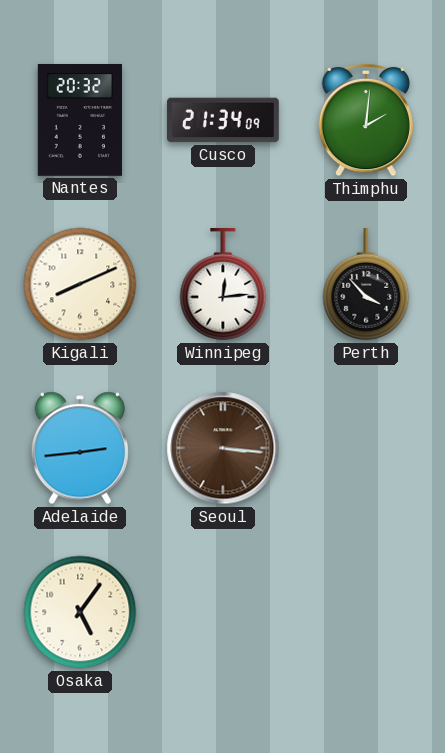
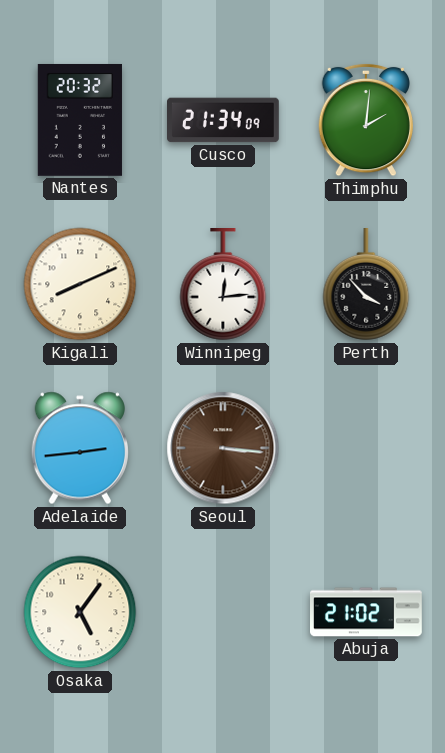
Abuja: none -> 21:02 (367, 612)
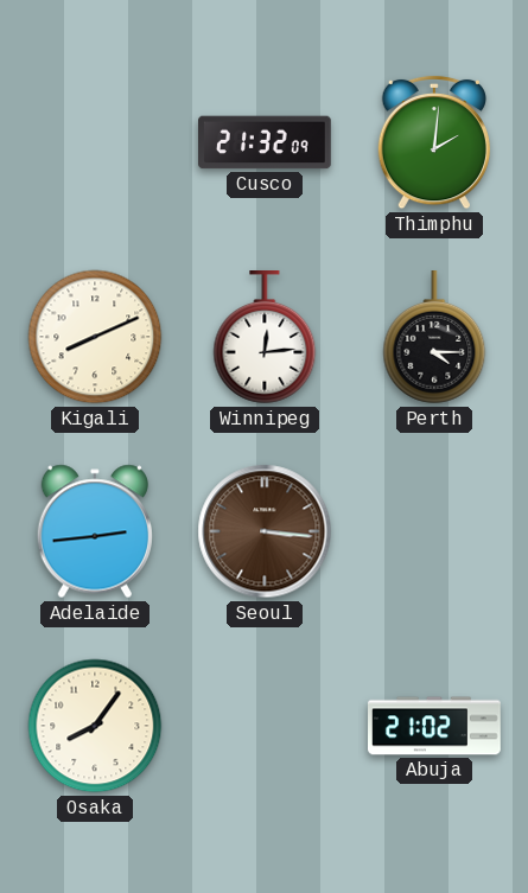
Nantes: 20:32 -> none (80, 120)
Cusco: 21:34 -> 21:32 (266, 142)
Perth: 3:53 -> 4:15 (434, 338)
Osaka: 5:06 -> 8:06 (95, 726)
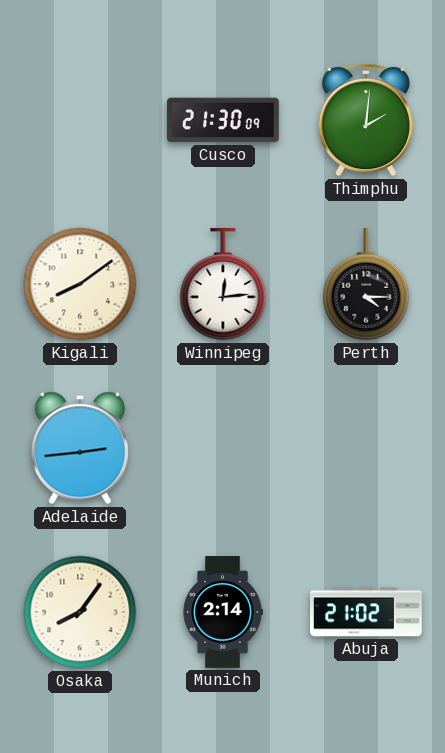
Cusco: 21:32 -> 21:30 (224, 120)
Kigali: 8:11 -> 8:09 (80, 284)
Seoul: 3:16 -> none (265, 531)
Munich: none -> 2:14 (223, 612)
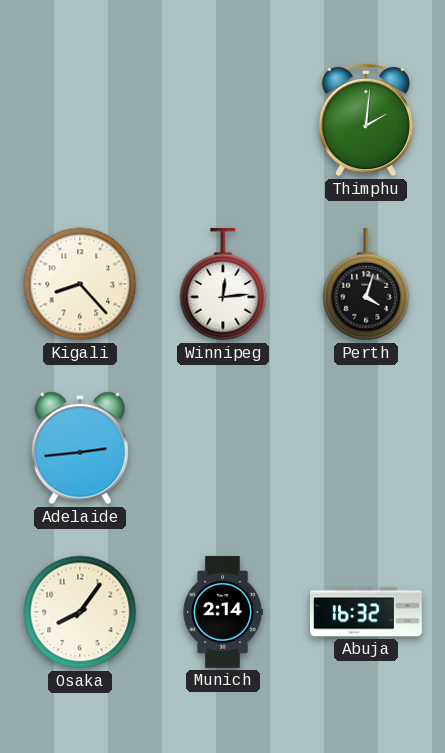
Cusco: 21:30 -> none (224, 120)
Kigali: 8:09 -> 8:23 (80, 284)
Perth: 4:15 -> 4:03 (366, 285)
Abuja: 21:02 -> 16:32 (367, 612)
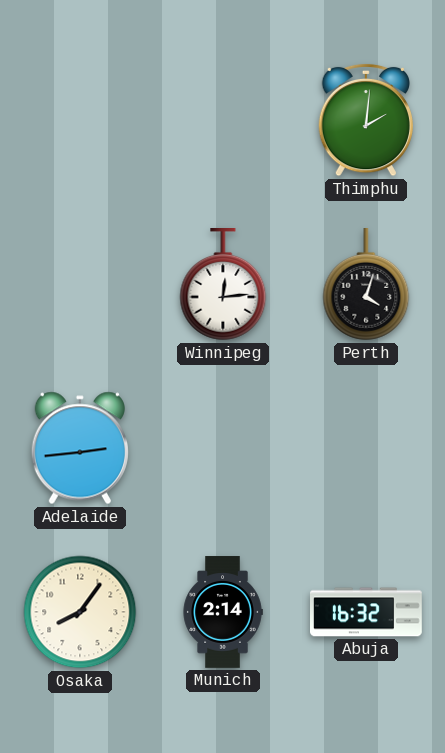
Kigali: 8:23 -> none (80, 284)
